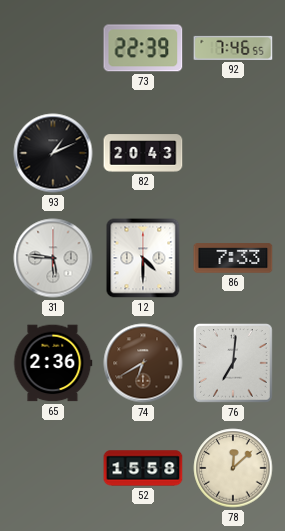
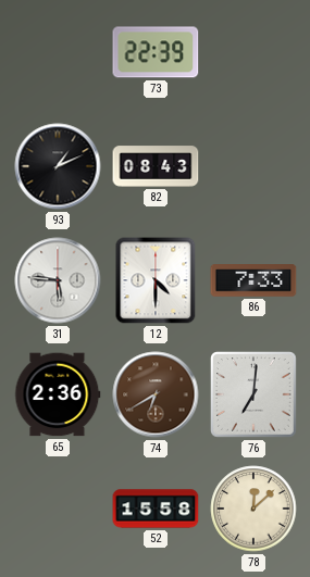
92: 7:46 -> none (233, 48)
82: 20:43 -> 08:43 (156, 166)
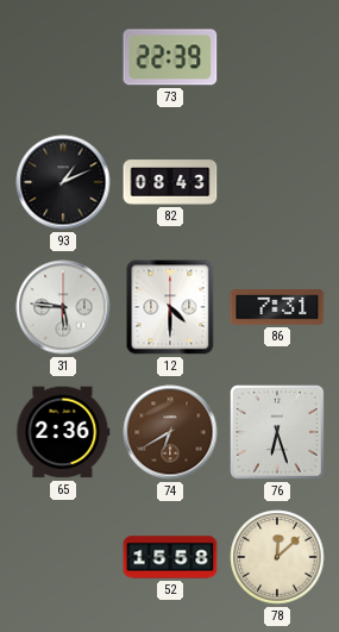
86: 7:33 -> 7:31 (277, 307)
76: 7:01 -> 6:27 (277, 432)
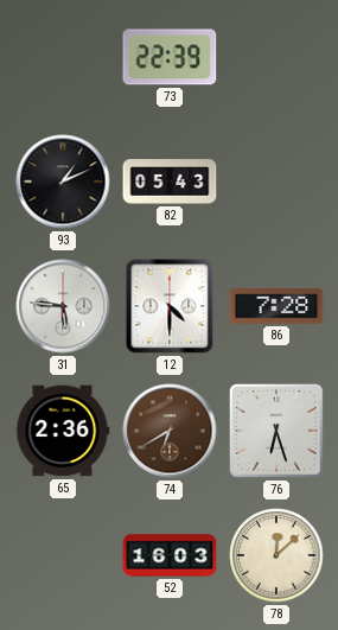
82: 08:43 -> 05:43 (170, 182)
86: 7:31 -> 7:28 (276, 306)
52: 15:58 -> 16:03 (170, 555)
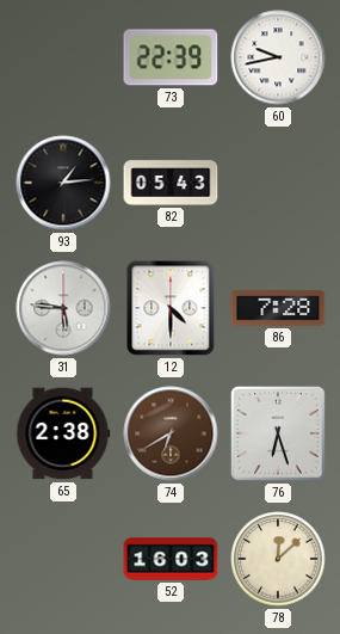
60: none -> 9:43 (278, 57)
93: 1:11 -> 1:14 (63, 183)
65: 2:36 -> 2:38 (63, 433)
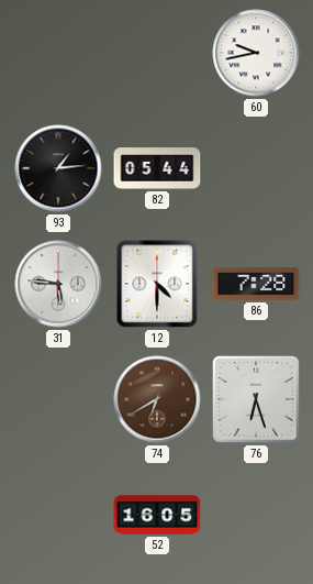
73: 22:39 -> none (171, 57)
82: 05:43 -> 05:44 (157, 168)
65: 2:38 -> none (63, 433)
52: 16:03 -> 16:05 (157, 515)
78: 12:08 -> none (278, 559)
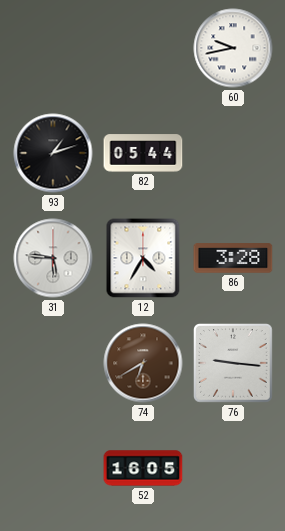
93: 1:14 -> 1:12 (53, 153)
12: 4:30 -> 4:35 (143, 258)
86: 7:28 -> 3:28 (233, 258)
76: 6:27 -> 9:16 (233, 363)
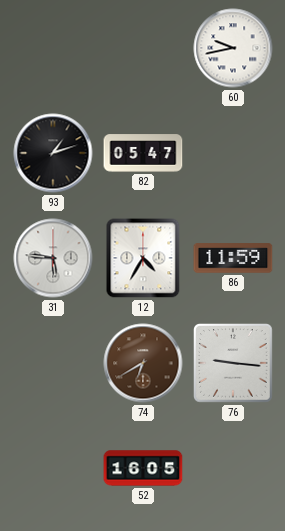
82: 05:44 -> 05:47 (143, 153)
86: 3:28 -> 11:59 (233, 258)
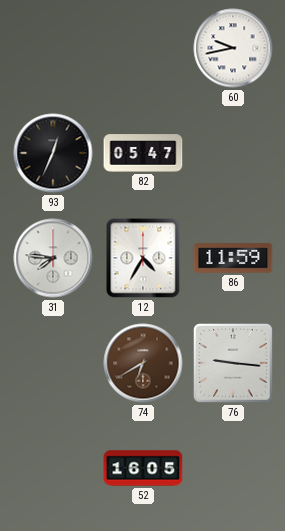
93: 1:12 -> 12:34 (53, 153)
31: 5:46 -> 7:46 (53, 258)
